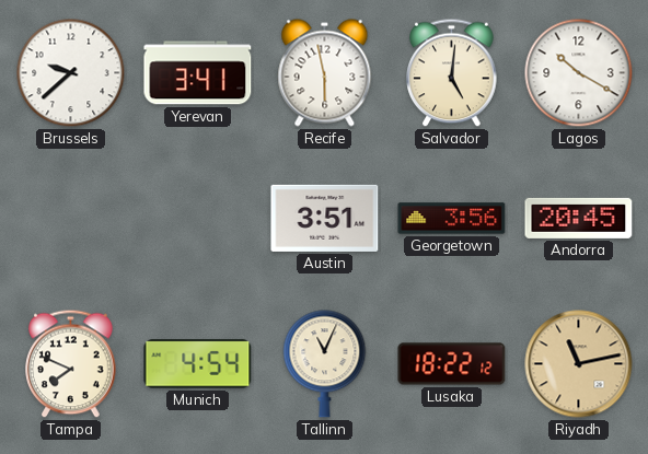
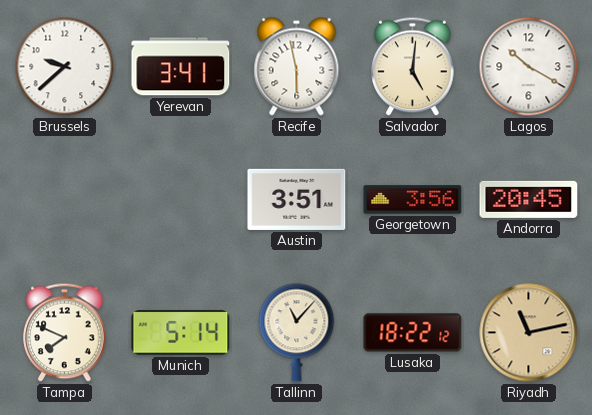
Munich: 4:54 -> 5:14 (181, 333)
Tallinn: 11:04 -> 11:07 (297, 333)
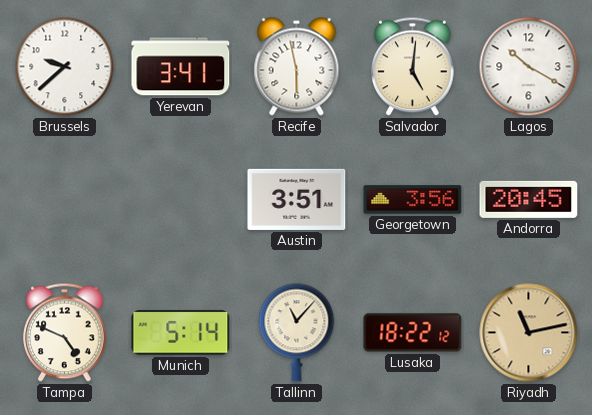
Tampa: 7:49 -> 4:49 (65, 333)
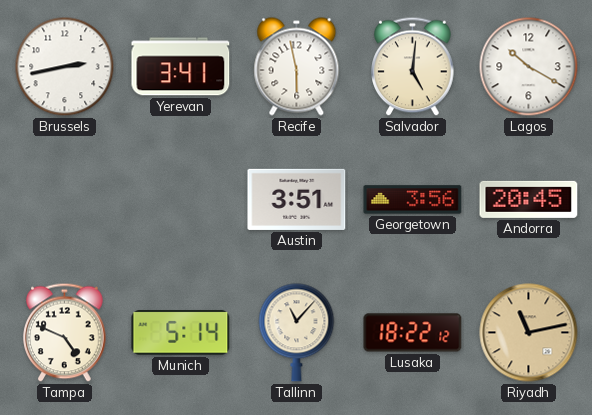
Brussels: 9:38 -> 2:43 (65, 67)
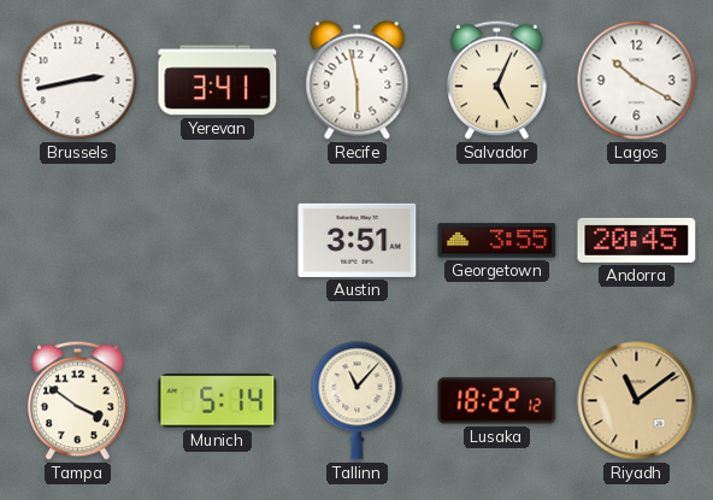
Salvador: 5:01 -> 5:04 (497, 81)
Georgetown: 3:56 -> 3:55 (497, 241)
Tampa: 4:49 -> 3:51 (78, 401)
Riyadh: 11:13 -> 11:09 (637, 401)
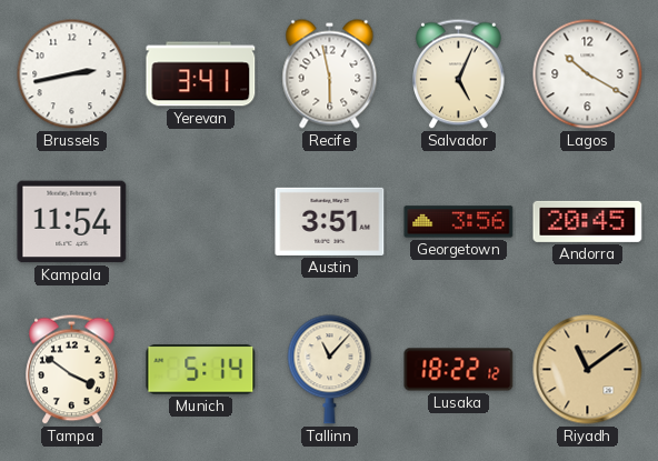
Kampala: none -> 11:54 (72, 222)
Georgetown: 3:55 -> 3:56 (459, 222)
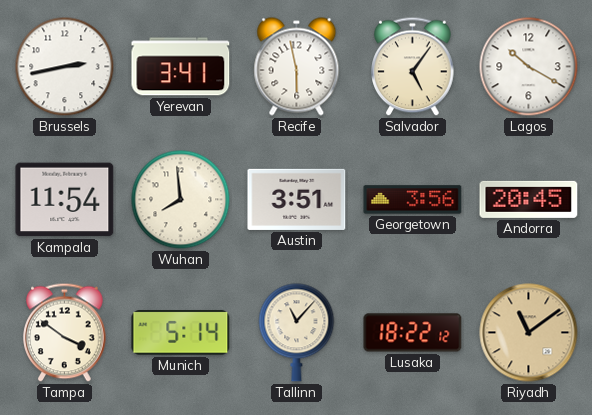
Salvador: 5:04 -> 5:06 (413, 67)
Wuhan: none -> 7:59 (181, 200)
